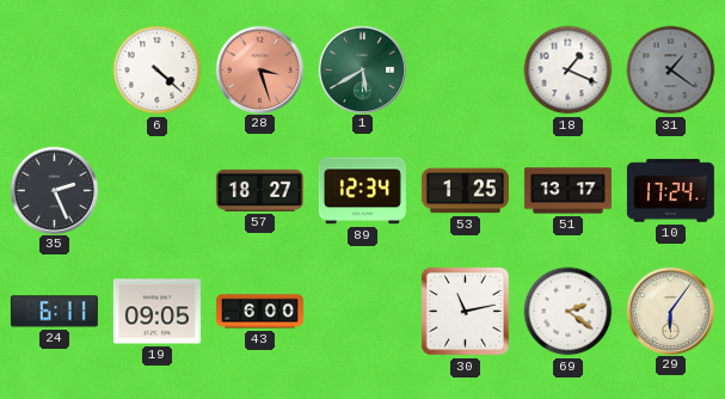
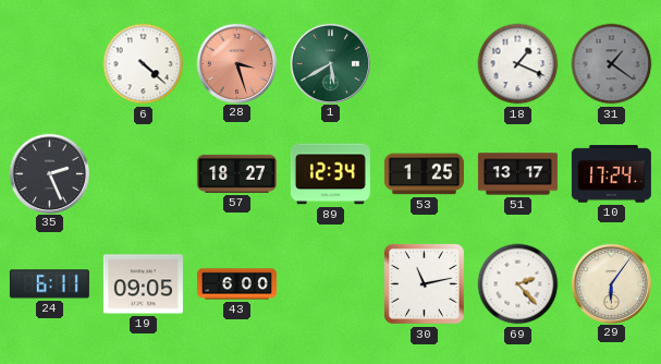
69: 2:21 -> 2:23 (518, 284)
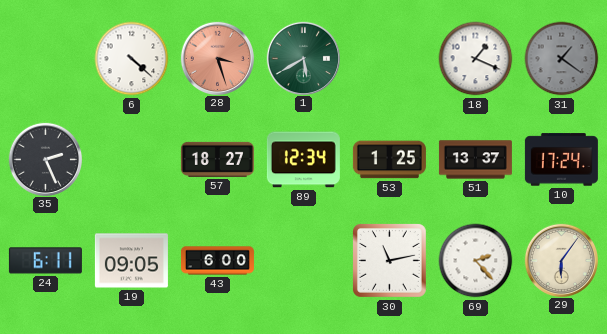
51: 13:17 -> 13:37 (475, 160)
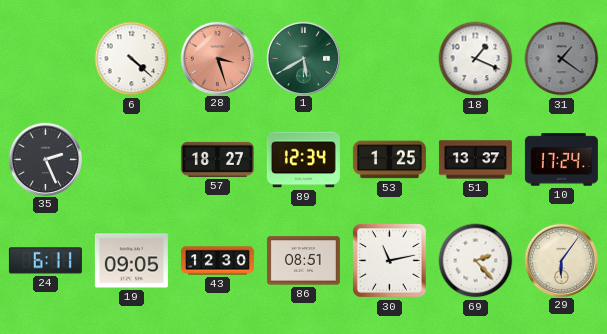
43: 6:00 -> 12:30 (217, 261)
86: none -> 08:51 (303, 261)
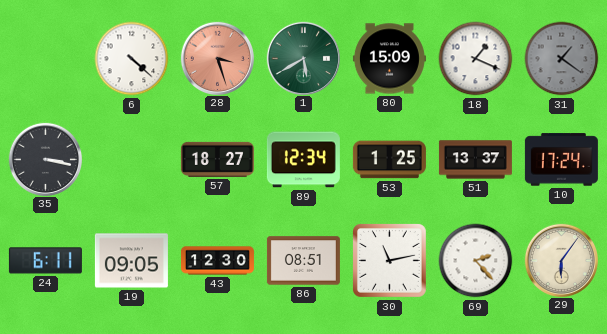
80: none -> 15:09 (389, 59)
35: 2:26 -> 3:17 (45, 159)
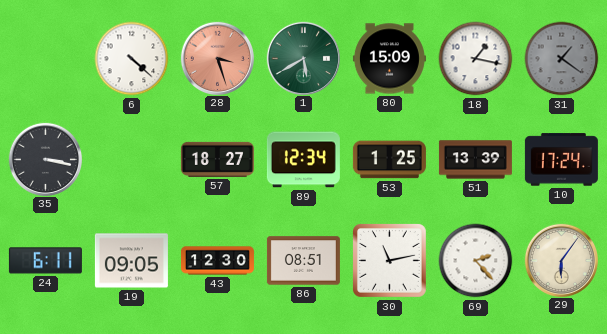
18: 1:19 -> 1:17 (476, 59)
51: 13:37 -> 13:39 (475, 160)
